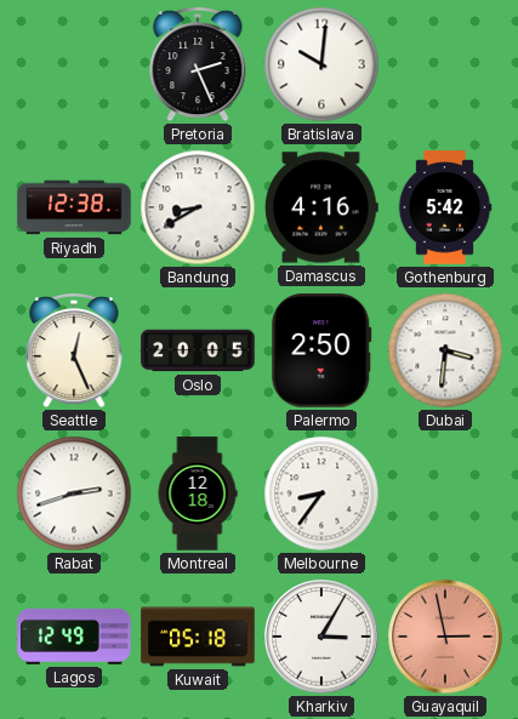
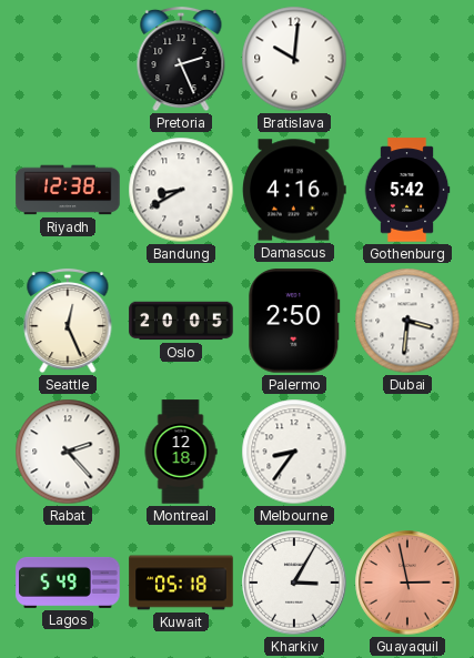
Rabat: 2:42 -> 2:23 (68, 452)
Lagos: 12:49 -> 5:49 (68, 583)
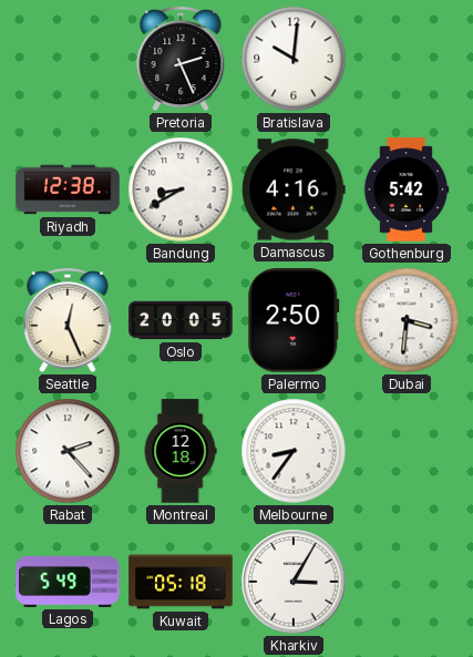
Guayaquil: 2:58 -> none (407, 583)
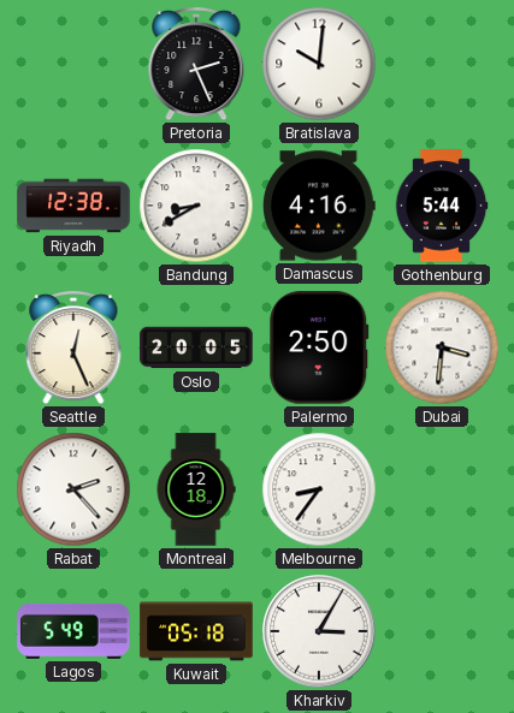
Gothenburg: 5:42 -> 5:44 (442, 206)
